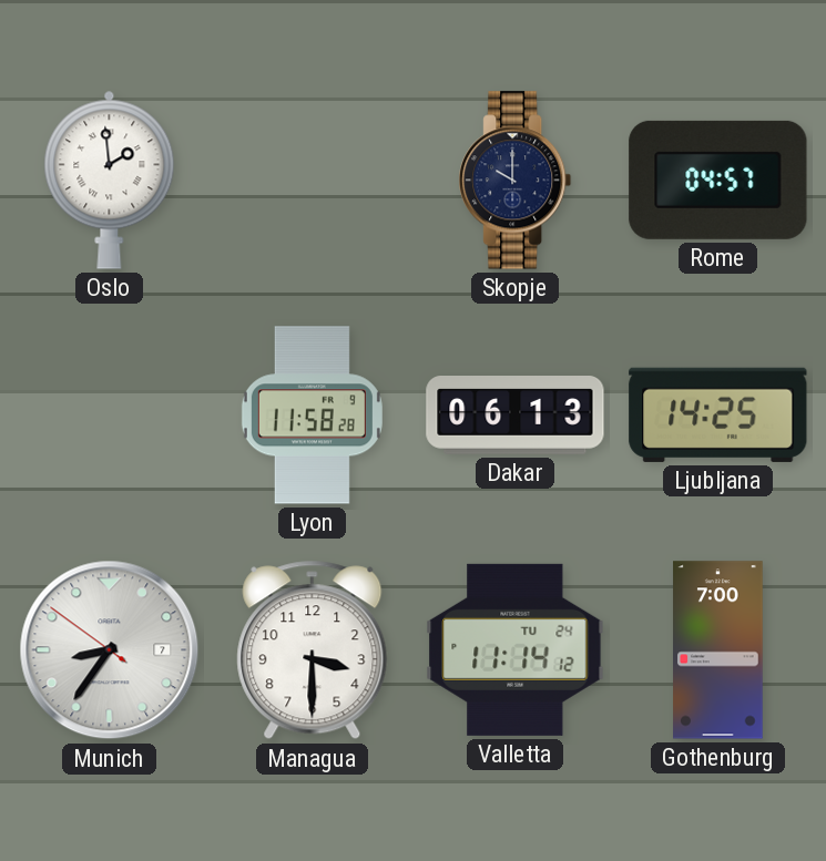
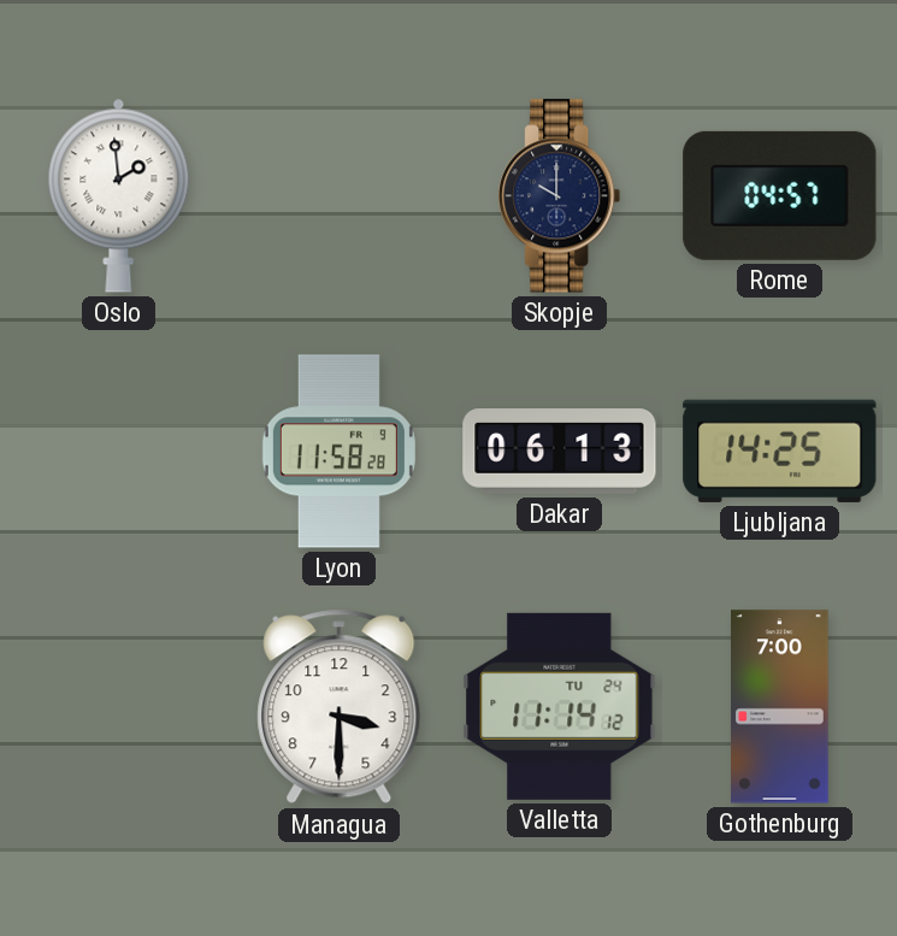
Munich: 8:35 -> none (110, 650)
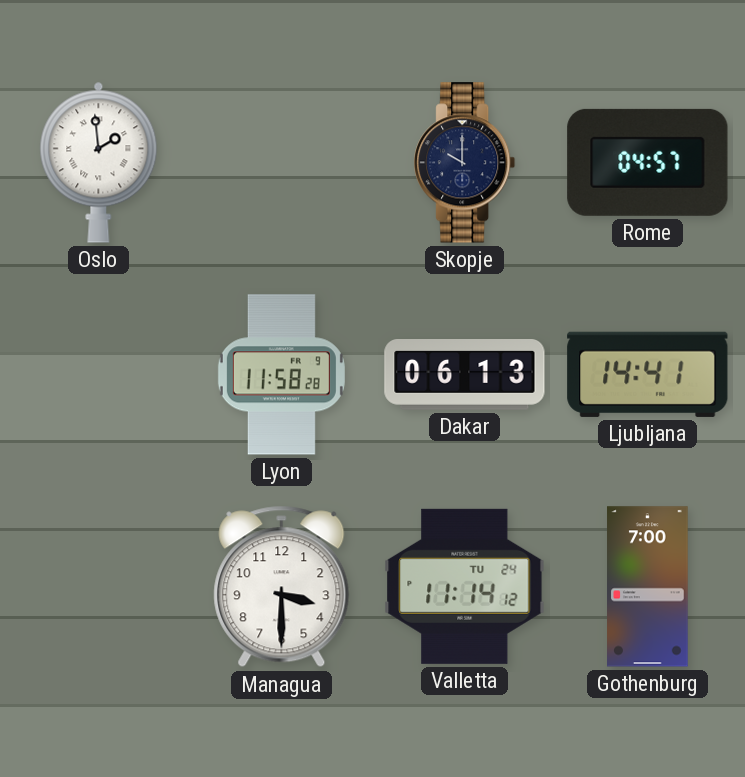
Ljubljana: 14:25 -> 14:41 (648, 374)
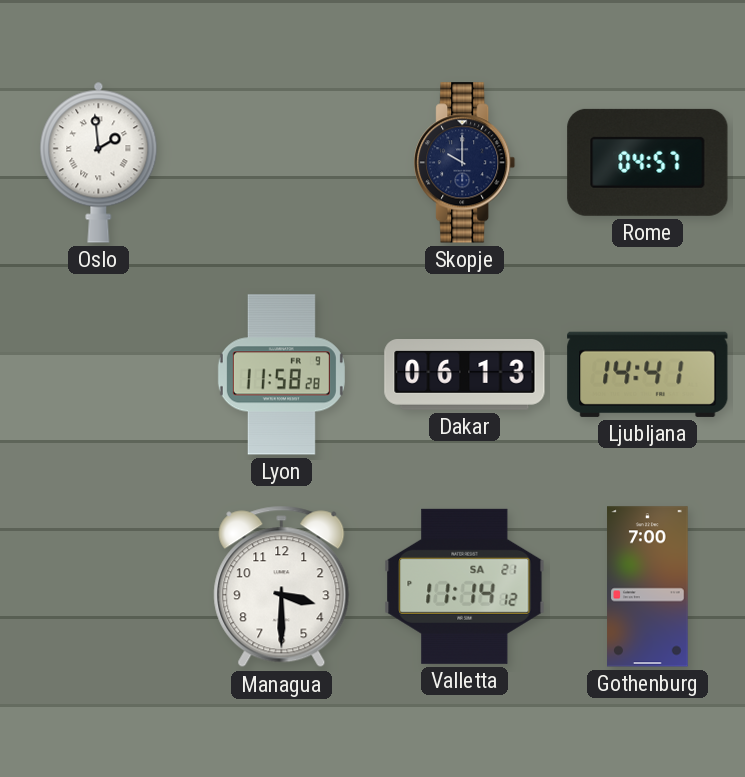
Valletta date: TU 24 -> SA 21 (465, 586)
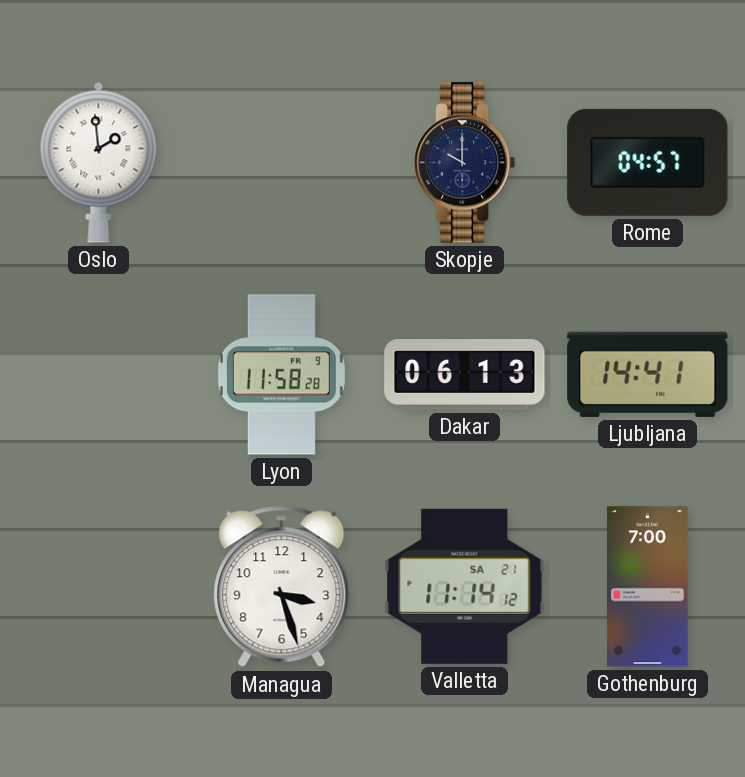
Managua: 3:30 -> 3:27 (282, 587)
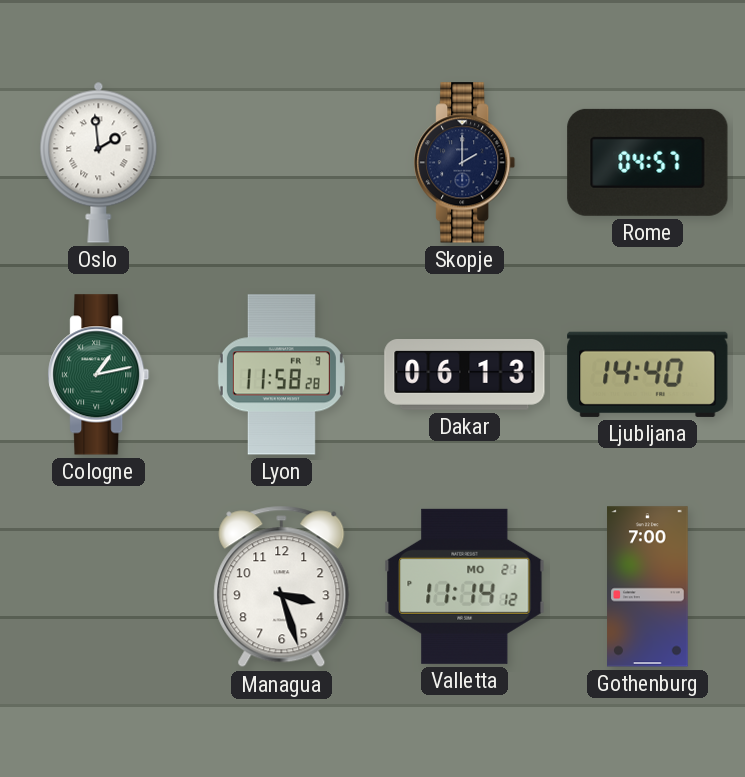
Skopje: 10:00 -> 2:00 (465, 163)
Cologne: none -> 1:13 (99, 375)
Ljubljana: 14:41 -> 14:40 (648, 374)
Valletta date: SA 21 -> MO 21 (465, 586)
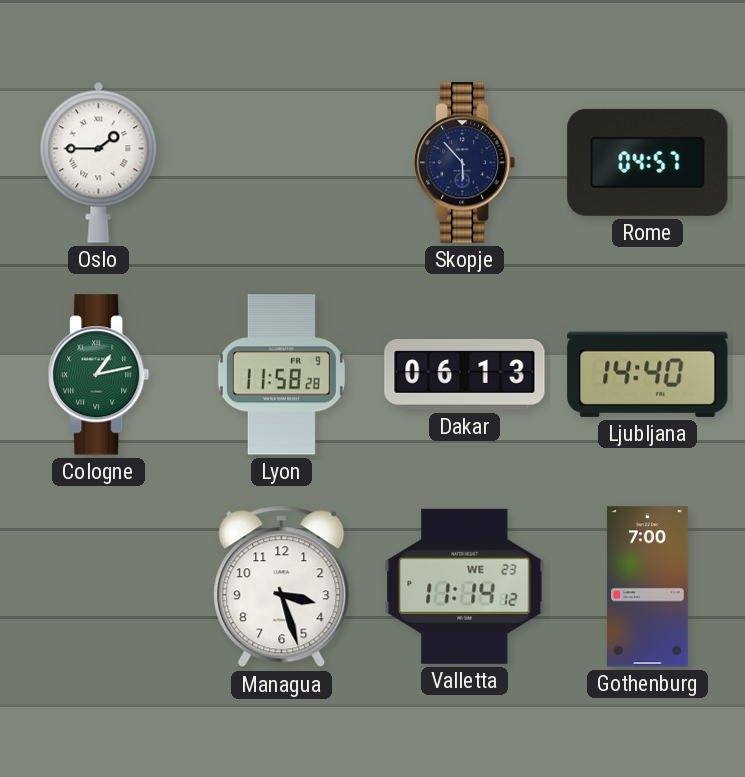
Oslo: 1:59 -> 1:45 (99, 162)
Skopje: 2:00 -> 5:53 (465, 163)
Valletta date: MO 21 -> WE 23 (465, 586)
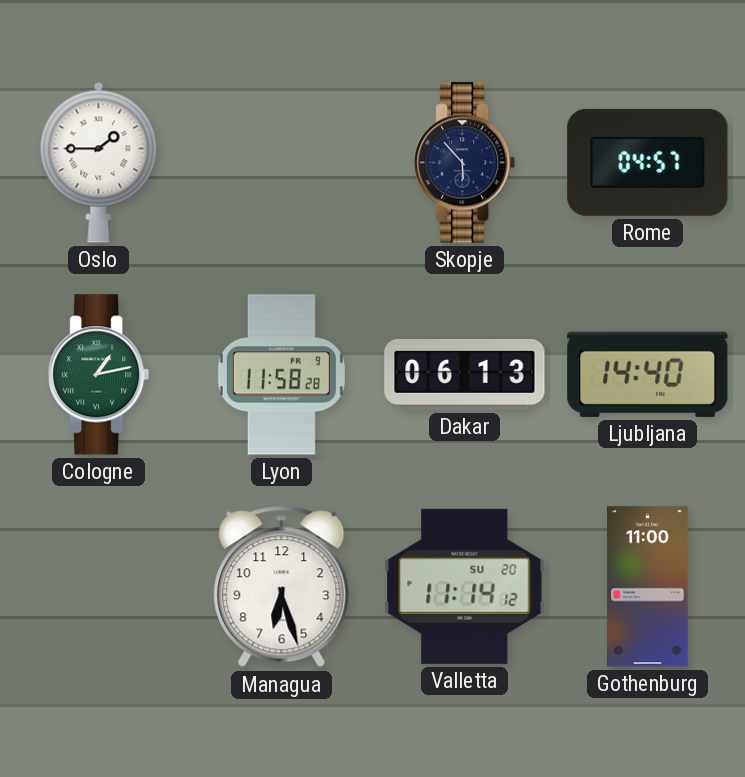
Managua: 3:27 -> 6:27 (282, 587)
Valletta date: WE 23 -> SU 20 (465, 586)
Gothenburg: 7:00 -> 11:00 (648, 587)
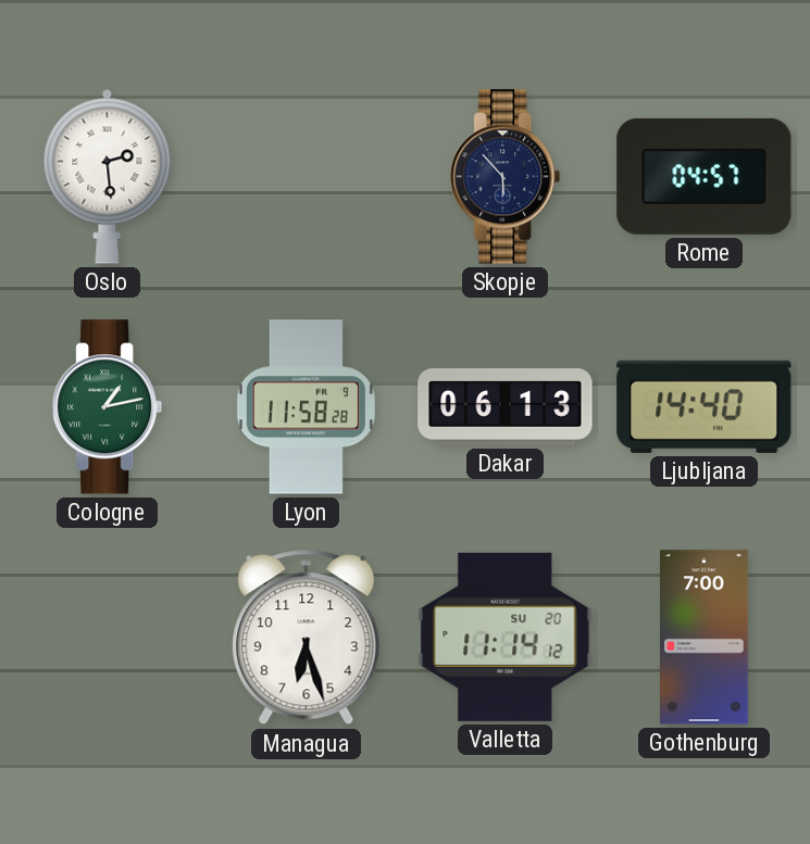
Oslo: 1:45 -> 2:29 (108, 176)
Gothenburg: 11:00 -> 7:00 (705, 638)
